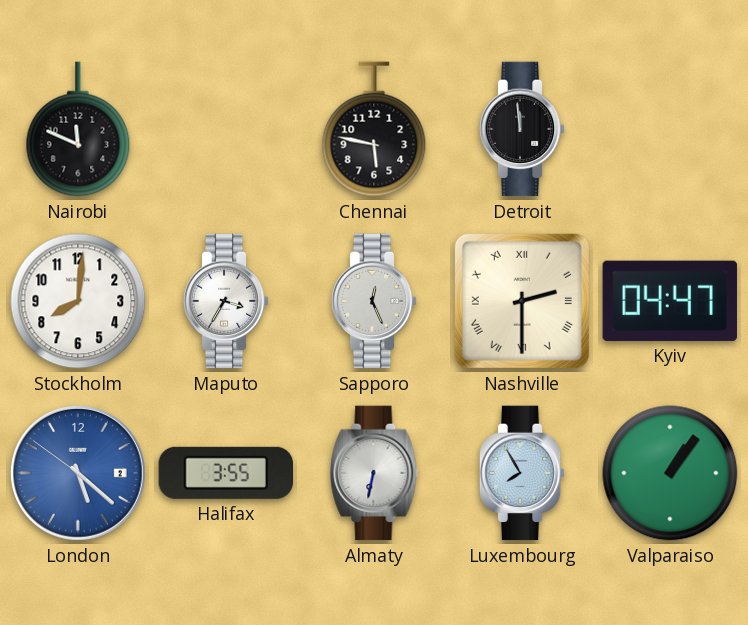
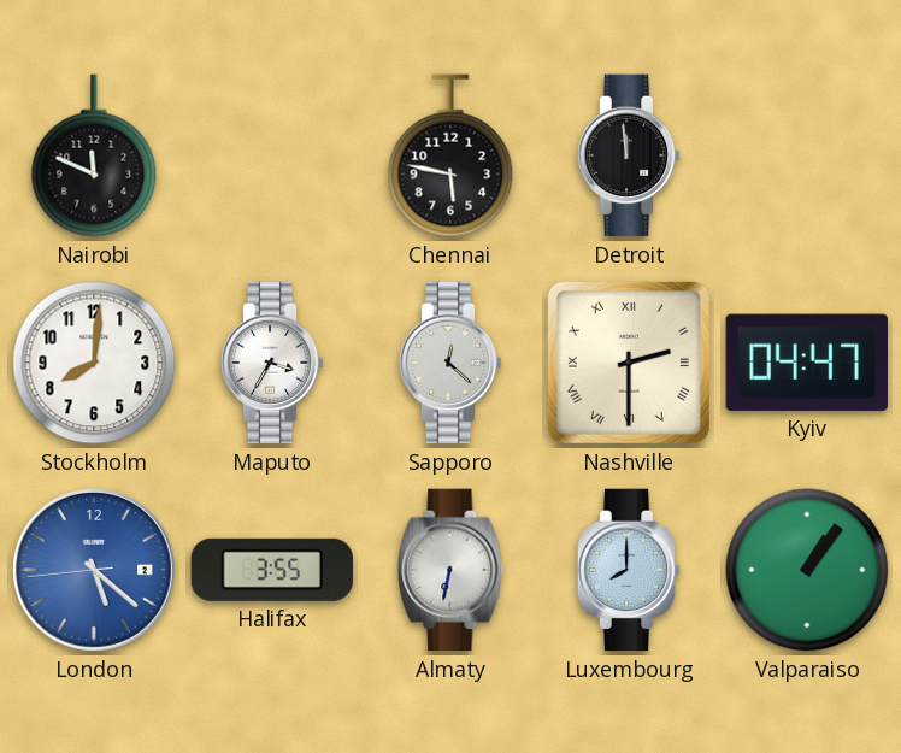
Sapporo: 12:26 -> 12:22 (450, 363)
London: 5:21:51 -> 5:21:44 (94, 570)
Luxembourg: 7:55 -> 8:00 (629, 570)
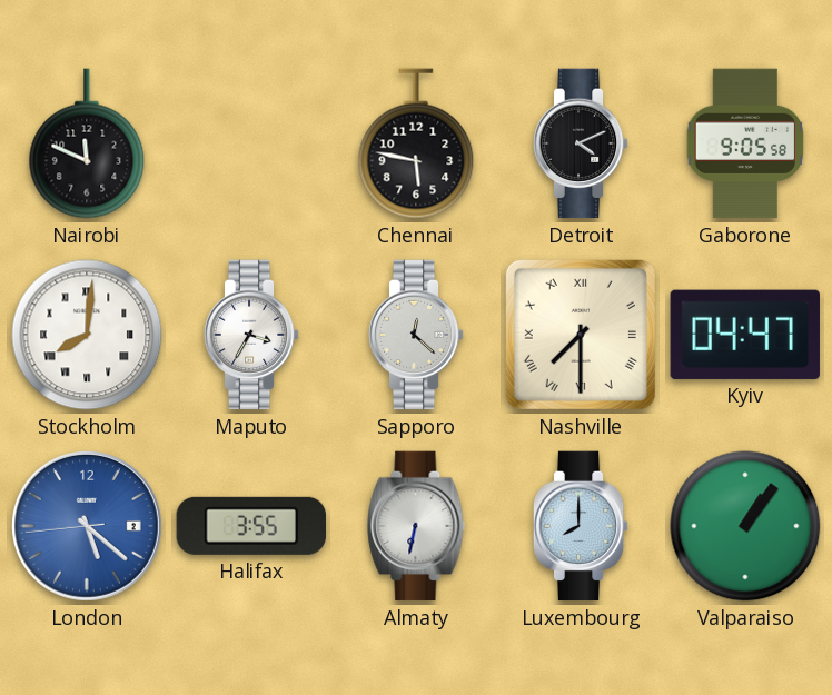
Detroit: 11:59 -> 4:11 (581, 143)
Gaborone: none -> 9:05 (745, 143)
Stockholm numerals: Arabic -> Roman (87, 335)
Nashville: 2:30 -> 7:30 (581, 335)
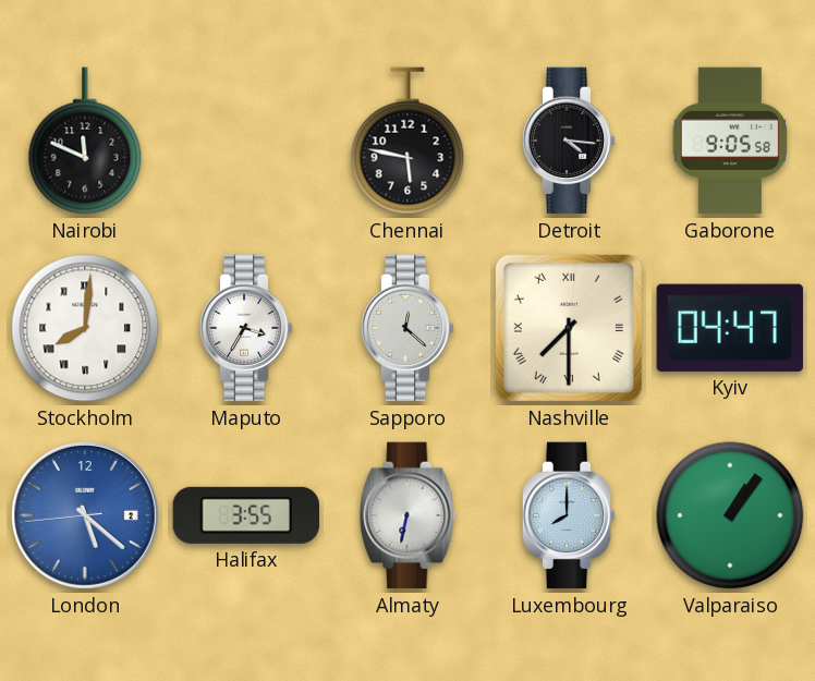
Detroit: 4:11 -> 4:16 (569, 141)
